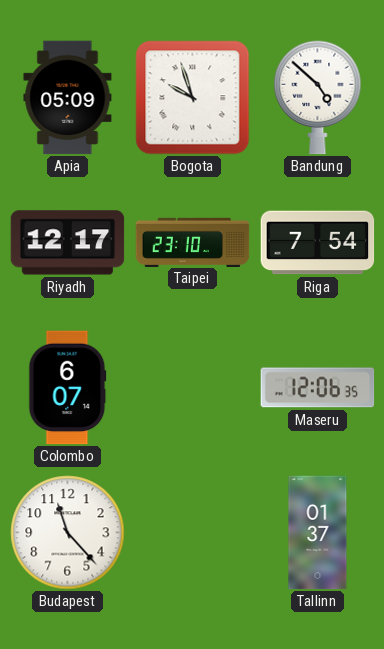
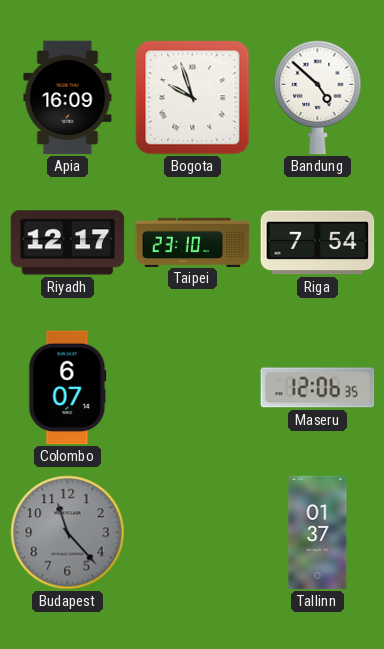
Apia: 05:09 -> 16:09 (68, 98)
Budapest dial: white -> grey (68, 533)
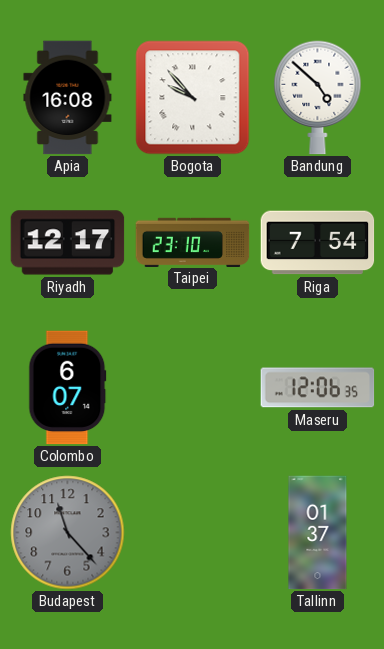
Apia: 16:09 -> 16:08 (68, 98)
Bogota: 9:57 -> 9:53 (193, 98)
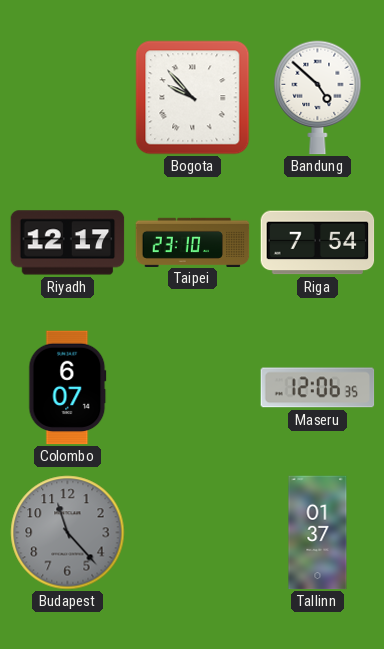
Apia: 16:08 -> none (68, 98)
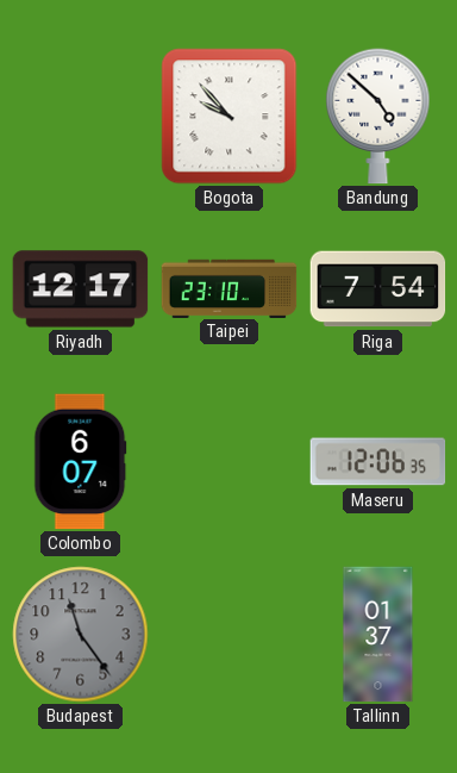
Budapest: 11:23 -> 11:24 (81, 635)
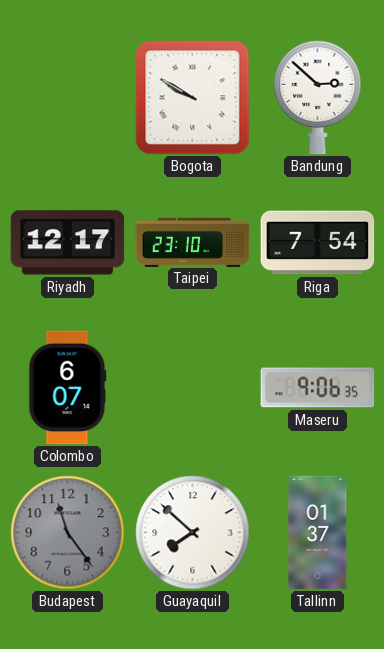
Bogota: 9:53 -> 9:50 (193, 98)
Bandung: 4:52 -> 2:52 (318, 98)
Maseru: 12:06 -> 9:06 (318, 388)
Guayaquil: none -> 7:52 (193, 533)
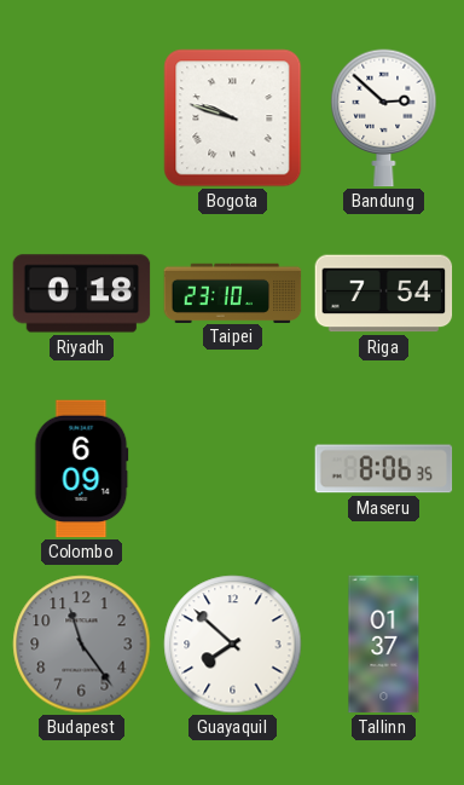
Bogota: 9:50 -> 9:48 (233, 119)
Riyadh: 12:17 -> 0:18 (82, 294)
Colombo: 6:07 -> 6:09 (82, 469)
Maseru: 9:06 -> 8:06 (384, 469)
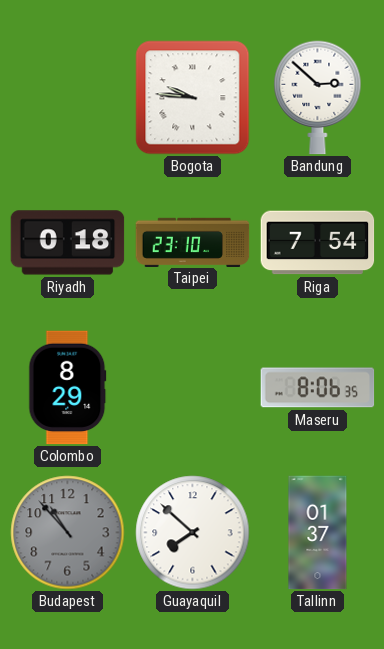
Bogota: 9:48 -> 9:46 (193, 98)
Colombo: 6:09 -> 8:29 (68, 388)
Budapest: 11:24 -> 10:53 (68, 533)
